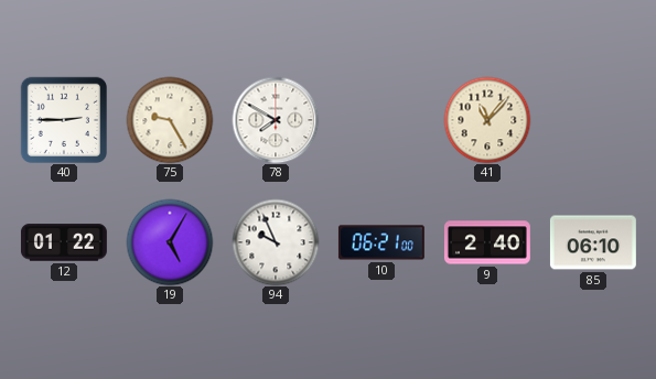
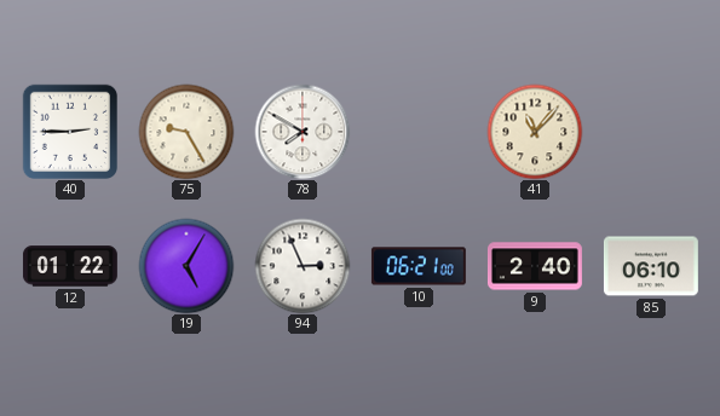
94: 9:56 -> 2:56 (303, 266)
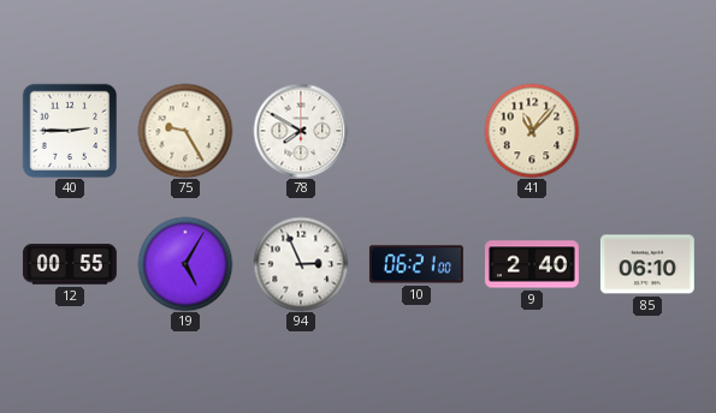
12: 01:22 -> 00:55 (70, 264)
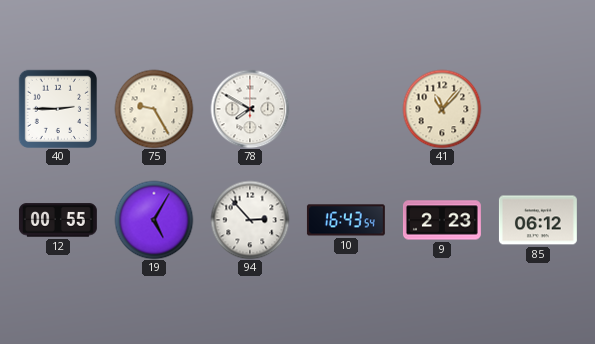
94: 2:56 -> 2:53 (250, 220)
10: 06:21 -> 16:43 (346, 220)
9: 2:40 -> 2:23 (442, 220)
85: 06:10 -> 06:12 (538, 220)
